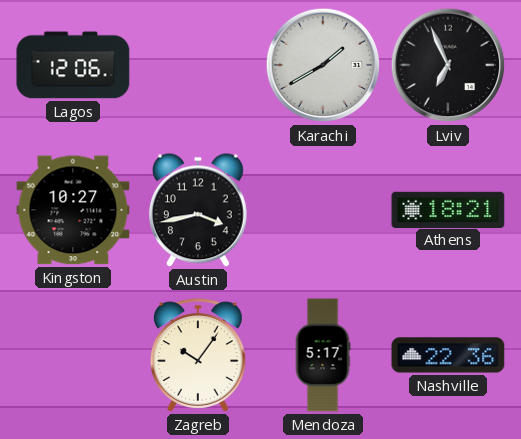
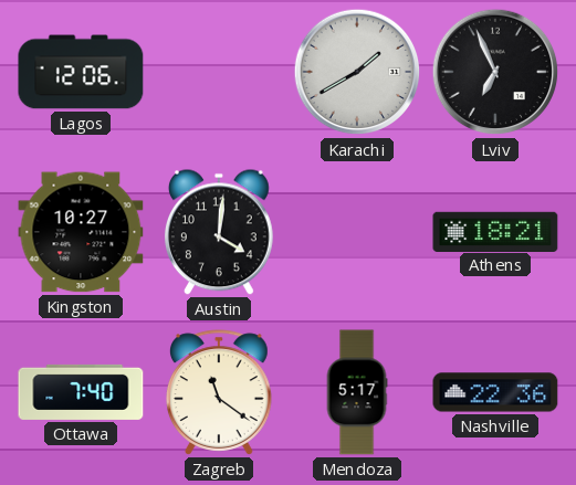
Austin: 3:43 -> 4:01 (219, 232)
Ottawa: none -> 7:40 (81, 392)
Zagreb: 10:06 -> 11:21 (220, 392)
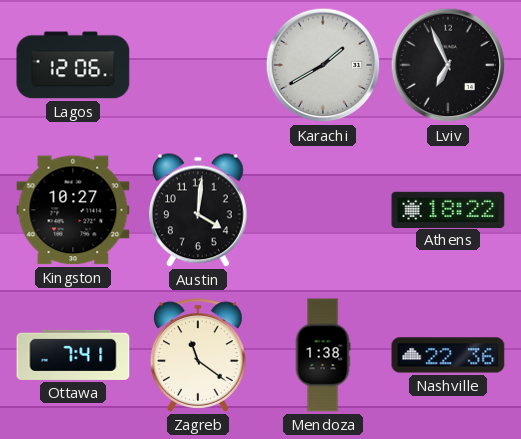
Athens: 18:21 -> 18:22 (448, 209)
Ottawa: 7:40 -> 7:41 (73, 355)
Mendoza: 5:17 -> 1:38 (323, 355)
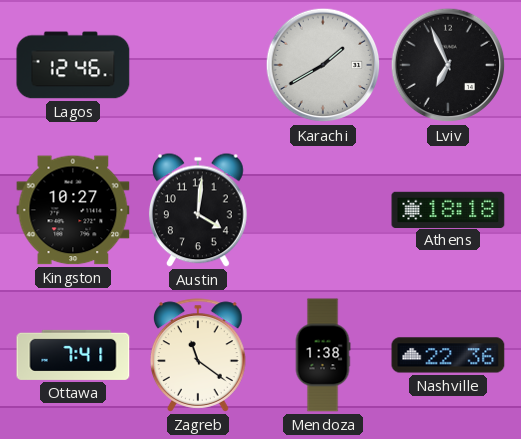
Lagos: 12:06 -> 12:46 (73, 65)
Athens: 18:22 -> 18:18 (448, 209)
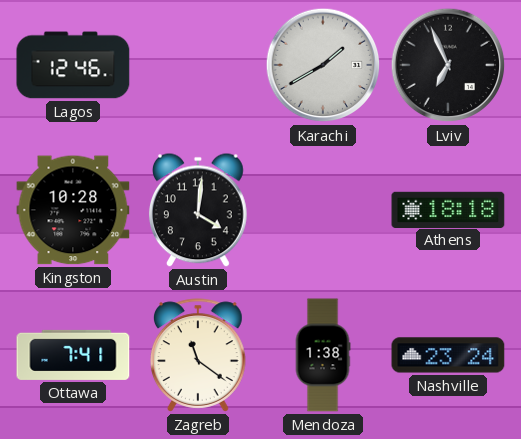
Kingston: 10:27 -> 10:28 (73, 210)
Nashville: 22:36 -> 23:24 (448, 355)
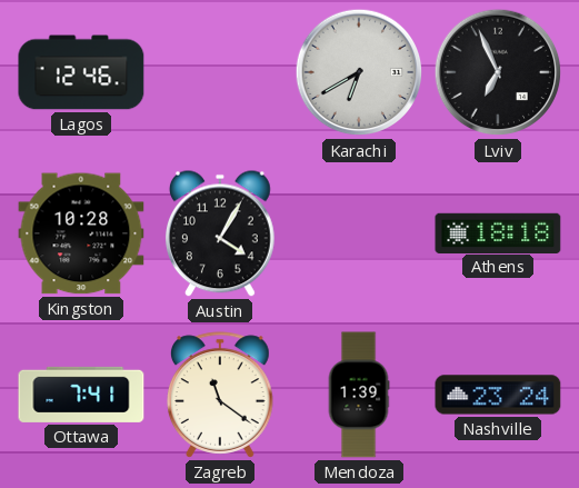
Karachi: 1:40 -> 6:40 (359, 72)
Austin: 4:01 -> 4:05 (220, 233)
Mendoza: 1:38 -> 1:39 (359, 395)
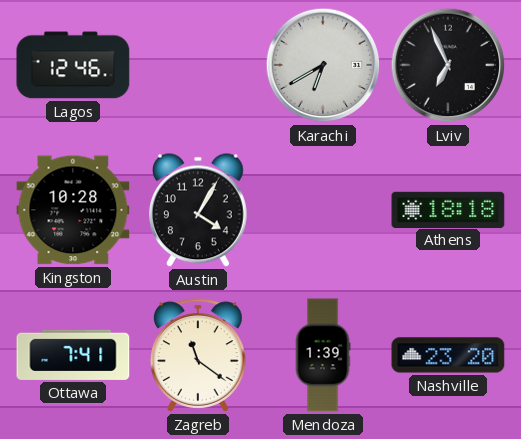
Nashville: 23:24 -> 23:20 (448, 355)
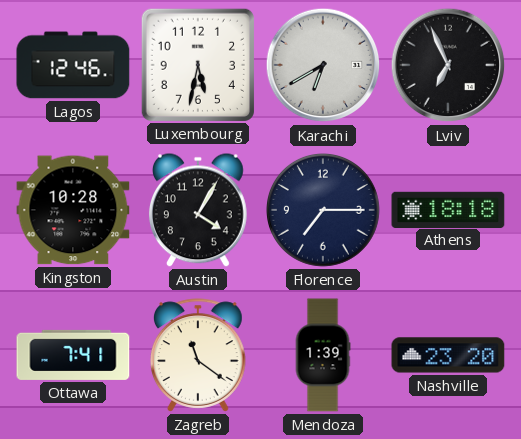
Luxembourg: none -> 5:32 (197, 64)
Florence: none -> 7:15 (324, 211)
